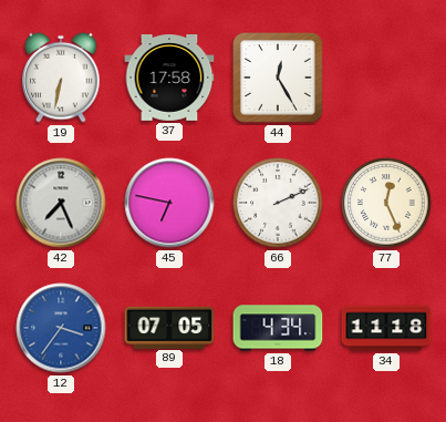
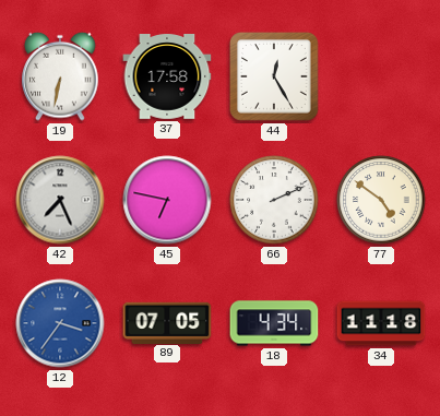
77: 12:26 -> 4:51 (381, 200)
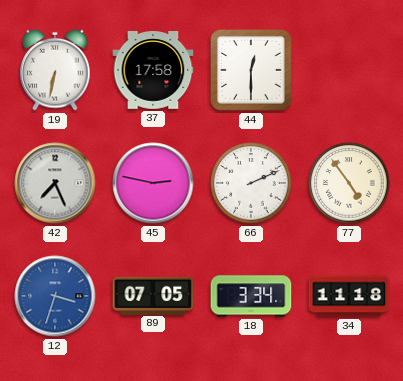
44: 12:25 -> 12:30 (252, 71)
45: 6:47 -> 2:47 (153, 183)
77: 4:51 -> 4:54 (349, 183)
12: 3:36 -> 3:33 (55, 296)
18: 4:34 -> 3:34 (251, 296)
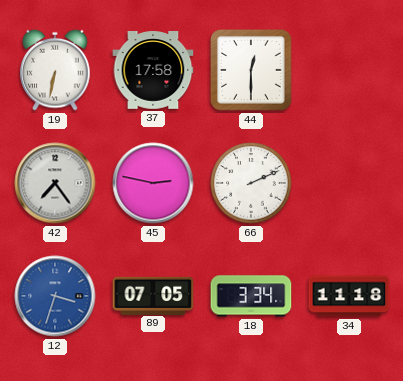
42: 7:26 -> 7:24 (55, 183)
77: 4:54 -> none (349, 183)
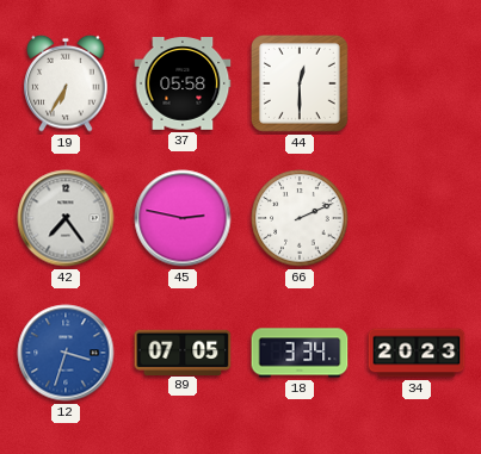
19: 6:32 -> 6:35 (66, 83)
37: 17:58 -> 05:58 (183, 83)
34: 11:18 -> 20:23 (417, 353)
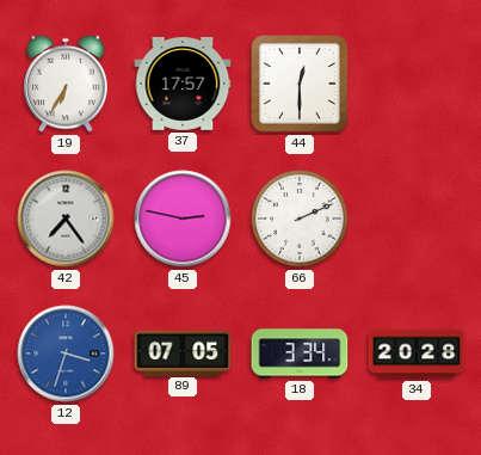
37: 05:58 -> 17:57 (183, 84)
34: 20:23 -> 20:28 (417, 353)
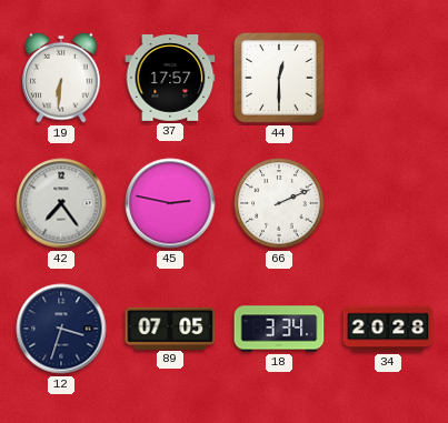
19: 6:35 -> 6:31 (61, 78)
12 dial: blue -> navy (61, 329)
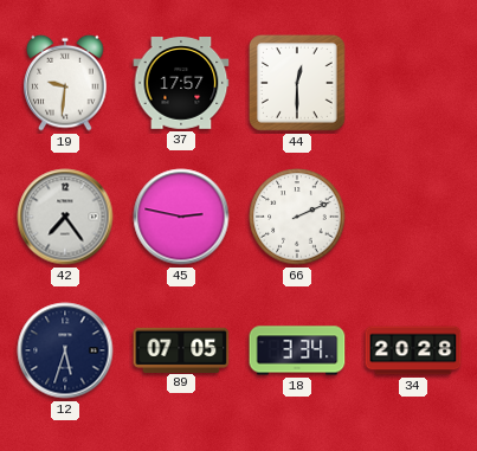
19: 6:31 -> 9:31 (65, 83)
12: 3:33 -> 5:33 (65, 350)
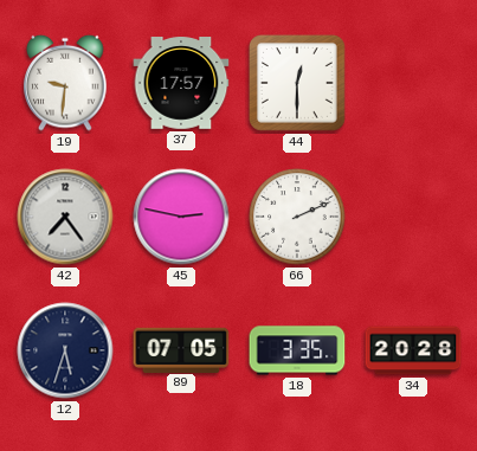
18: 3:34 -> 3:35 (297, 350)
